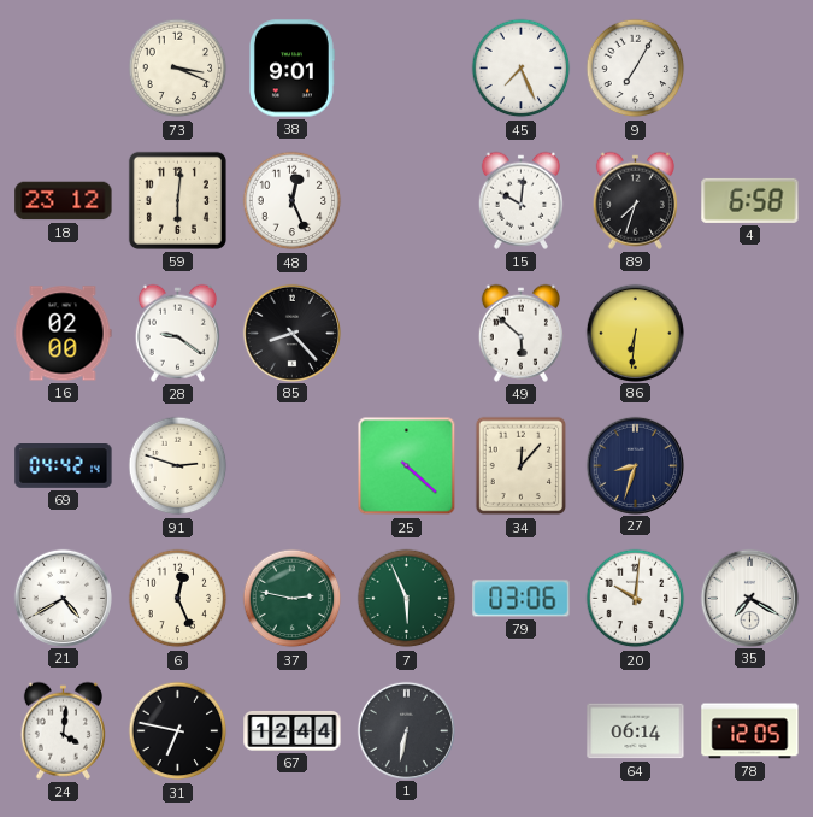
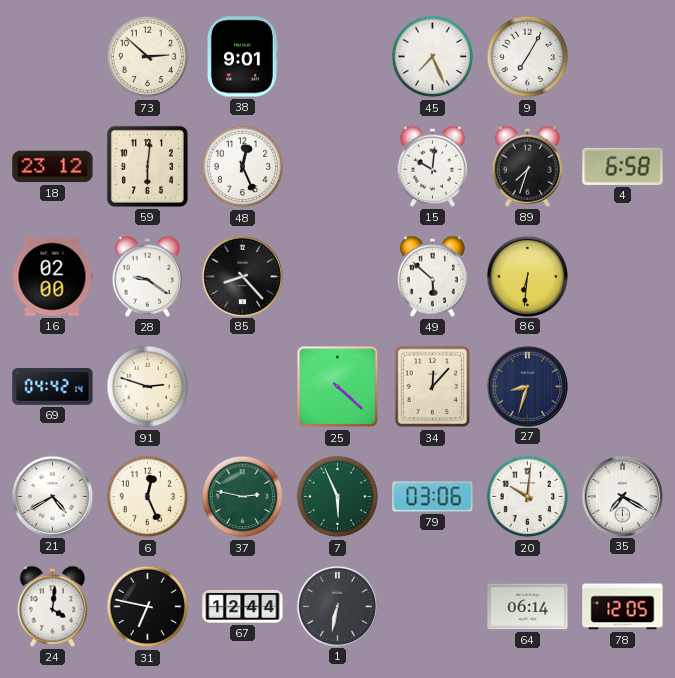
73: 3:19 -> 2:52 (148, 57)
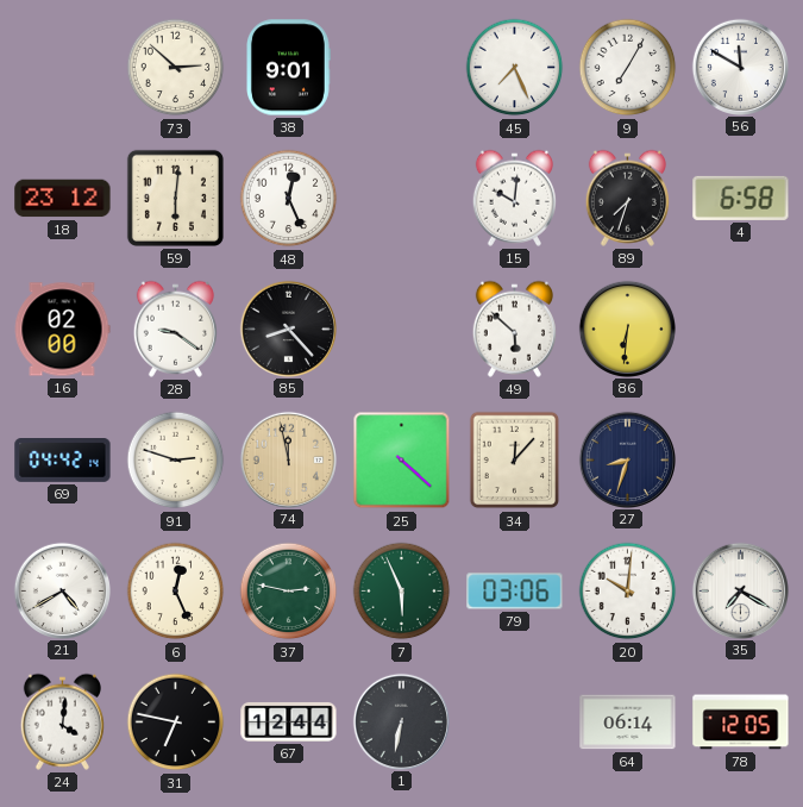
56: none -> 11:50 (740, 67)
74: none -> 11:58 (288, 459)
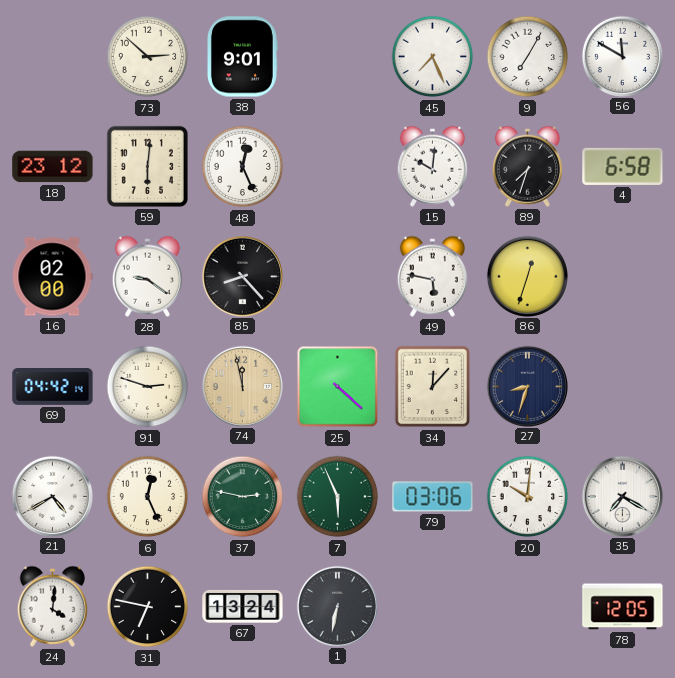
49: 5:52 -> 5:47 (432, 276)
86: 6:31 -> 12:33 (527, 276)
67: 12:44 -> 13:24 (243, 606)
64: 06:14 -> none (628, 722)
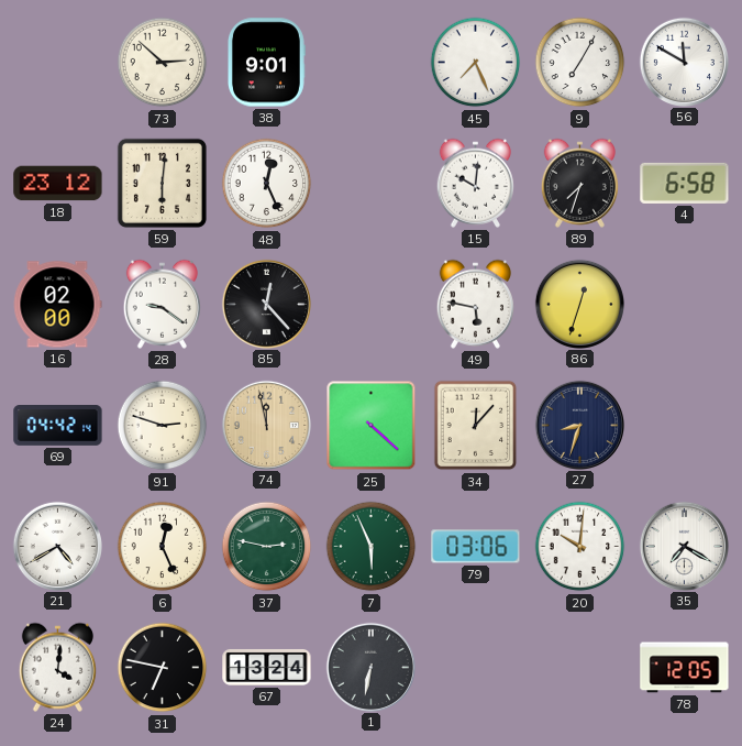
85: 8:23 -> 12:23 (266, 304)
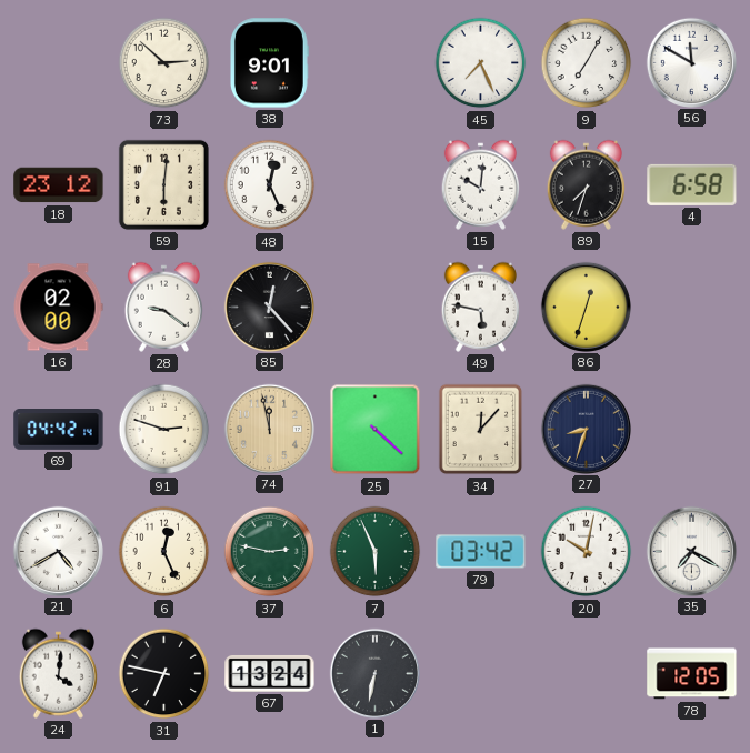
79: 03:06 -> 03:42 (481, 552)
20: 10:01 -> 10:02 (587, 552)
